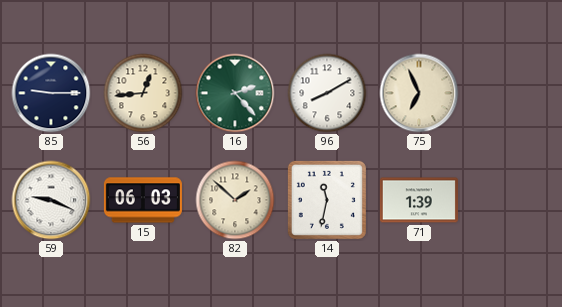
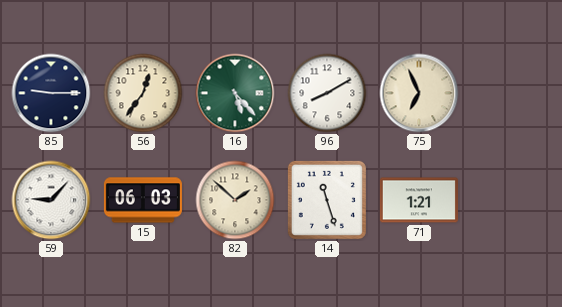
56: 12:44 -> 12:36 (143, 93)
16: 2:23 -> 5:23 (235, 93)
59: 9:19 -> 9:07 (51, 200)
14: 11:32 -> 11:27 (327, 200)
71: 1:39 -> 1:21 (419, 200)
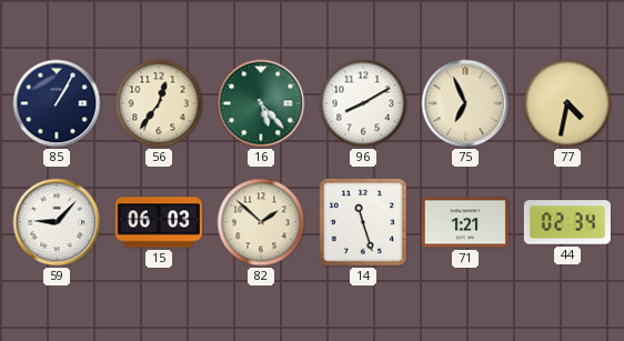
85: 9:15 -> 1:05 (57, 103)
77: none -> 4:32 (567, 103)
44: none -> 02:34 (567, 222)
